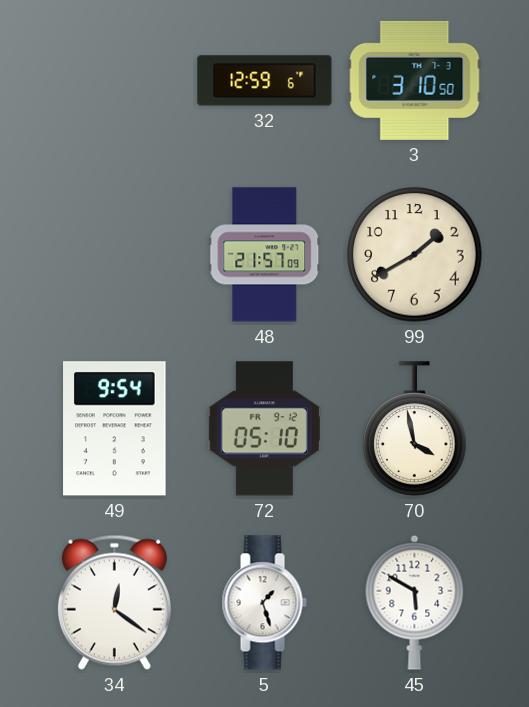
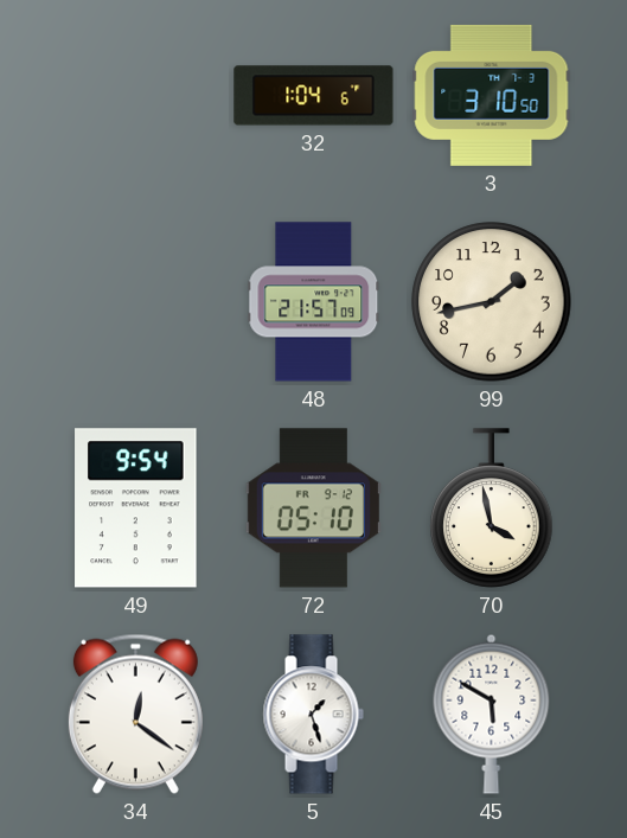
32: 12:59 -> 1:04 (314, 96)
99: 1:40 -> 1:43 (492, 302)
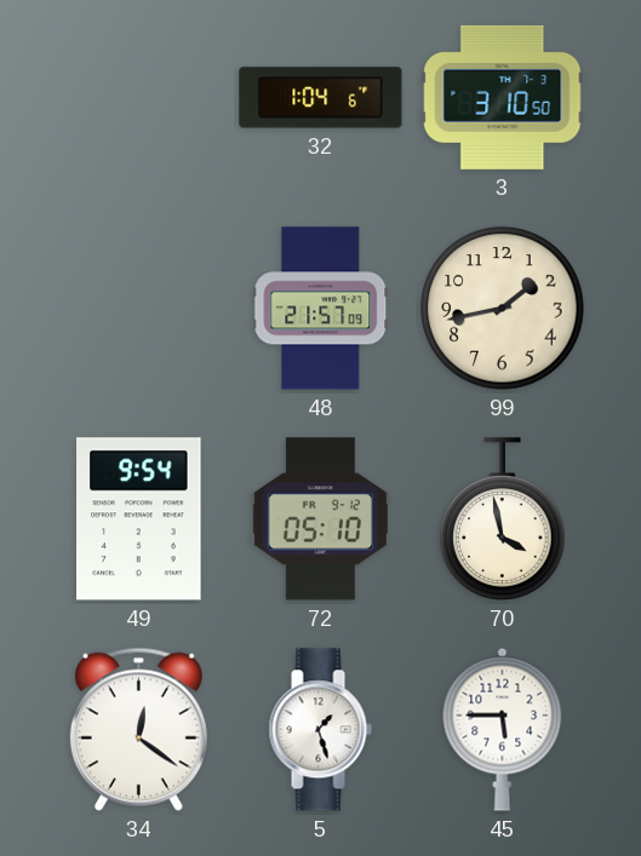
45: 5:50 -> 5:45 (503, 729)
